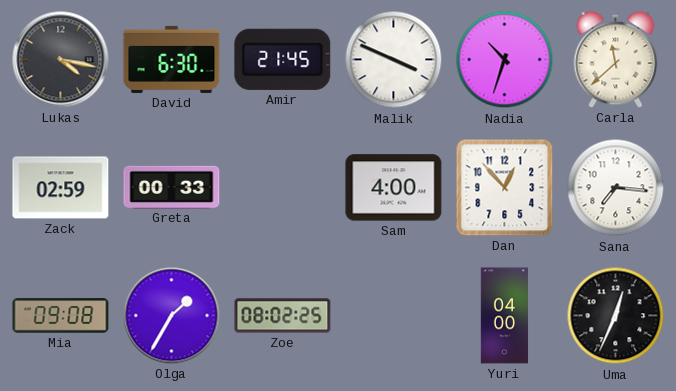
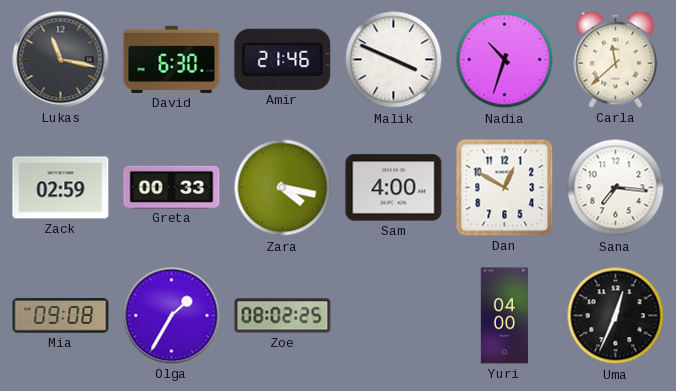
Lukas: 4:17 -> 11:17 (61, 60)
Amir: 21:45 -> 21:46 (283, 59)
Zara: none -> 4:17 (283, 188)
Dan: 12:53 -> 12:50 (505, 188)
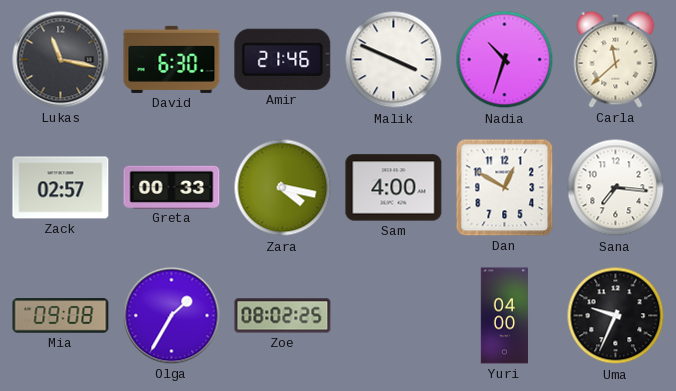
Zack: 02:59 -> 02:57 (61, 188)
Uma: 12:34 -> 9:34 (616, 316)
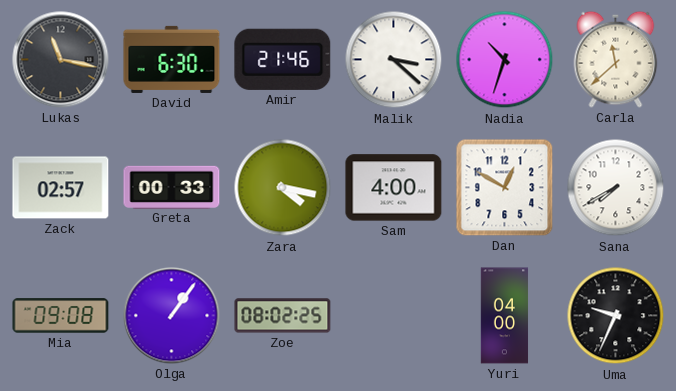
Malik: 3:49 -> 3:22 (394, 60)
Sana: 7:16 -> 7:40 (616, 188)
Olga: 1:35 -> 1:06 (172, 316)
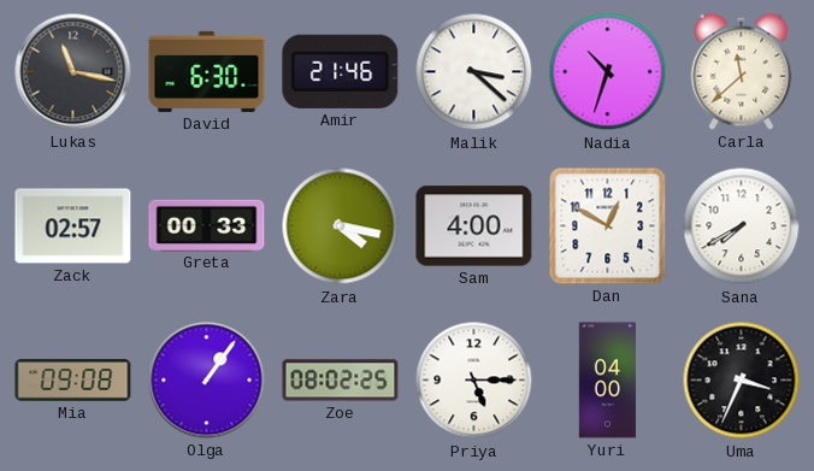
Priya: none -> 5:15 (474, 381)
Uma: 9:34 -> 3:34 (742, 381)
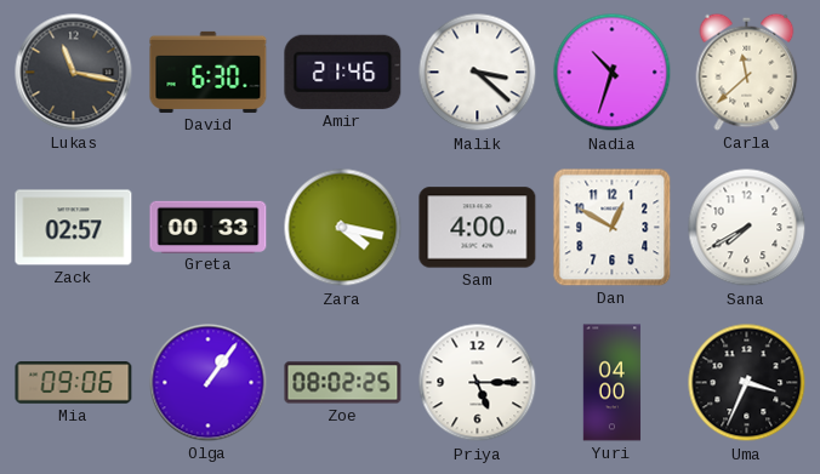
Mia: 09:08 -> 09:06 (74, 383)
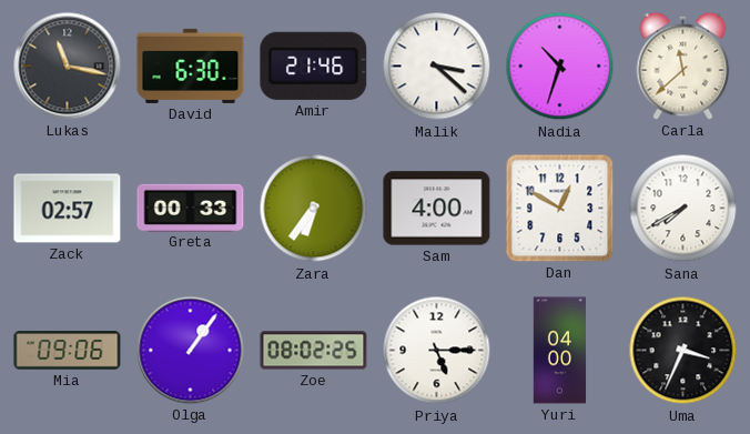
Zara: 4:17 -> 6:36 (314, 209)
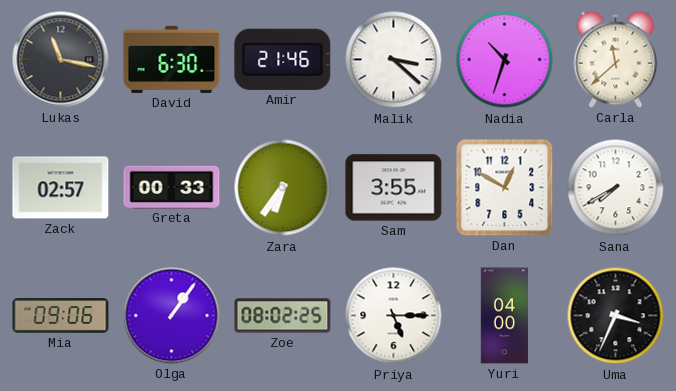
Sam: 4:00 -> 3:55 (394, 188)
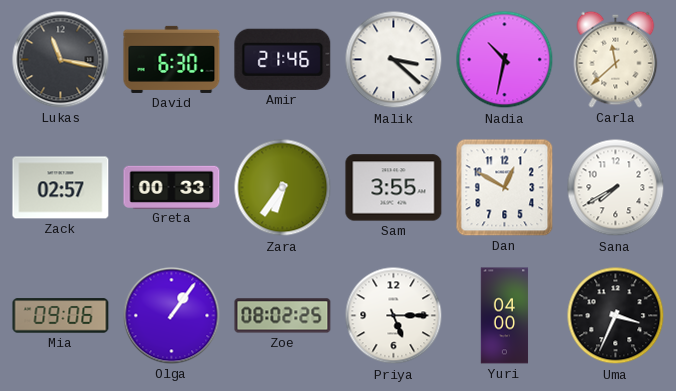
Nadia: 10:33 -> 10:32 (505, 60)
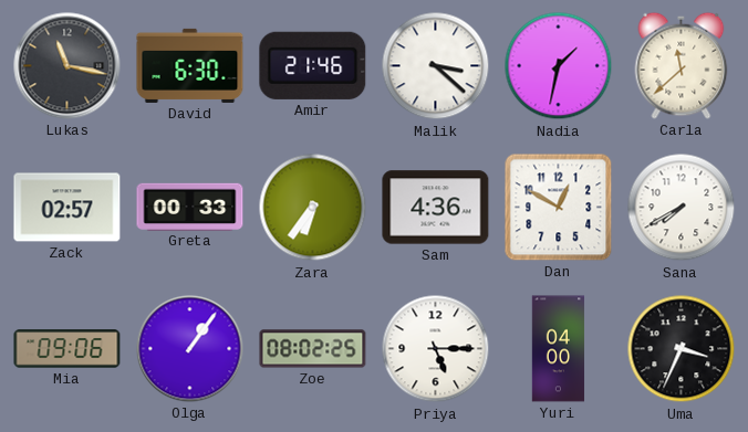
Nadia: 10:32 -> 1:32 (559, 66)
Sam: 3:55 -> 4:36 (436, 208)
